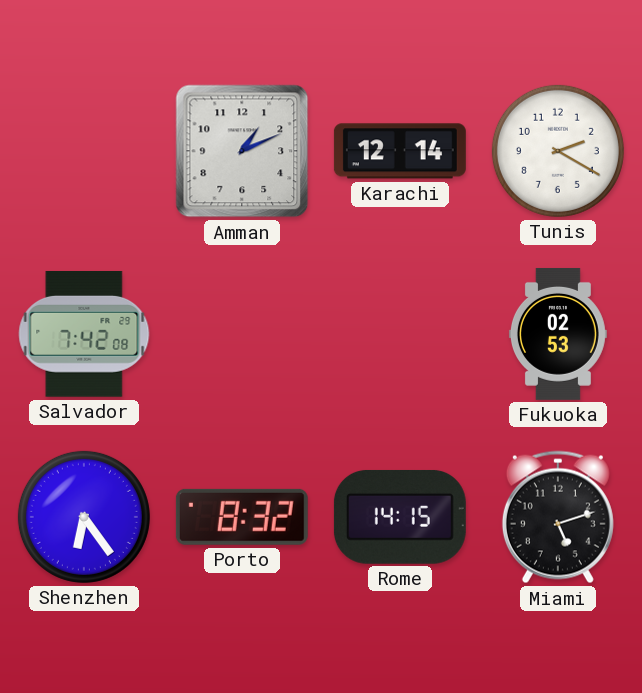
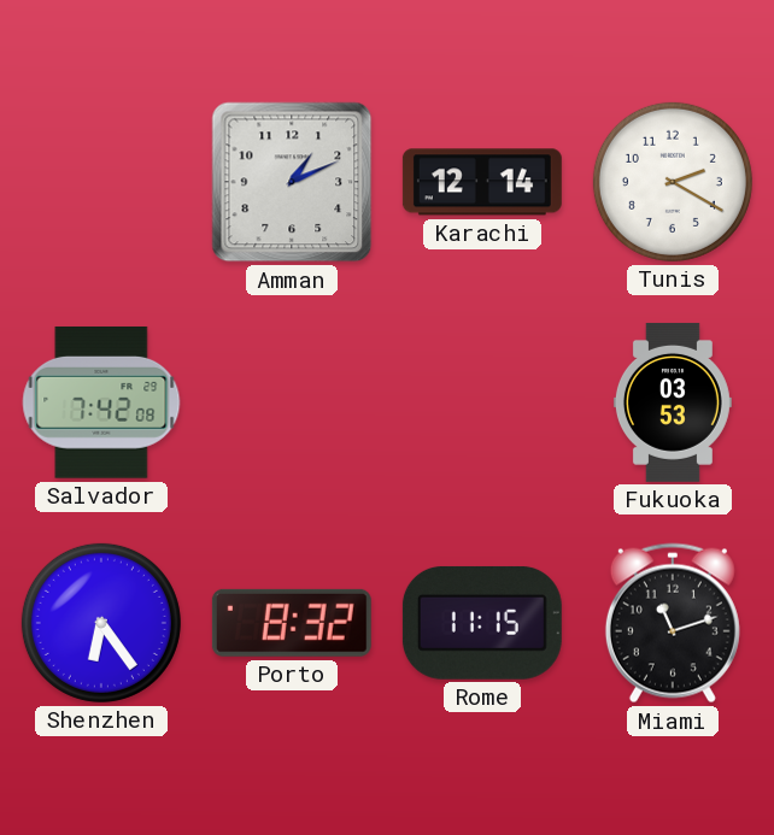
Fukuoka: 02:53 -> 03:53 (673, 402)
Rome: 14:15 -> 11:15 (482, 623)
Miami: 5:12 -> 11:12 (673, 623)
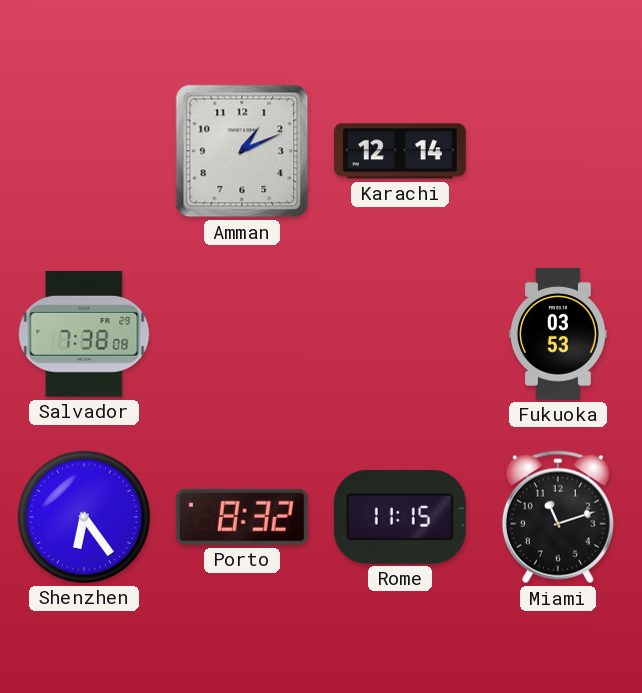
Tunis: 2:20 -> none (673, 182)
Salvador: 7:42 -> 7:38 (84, 334)
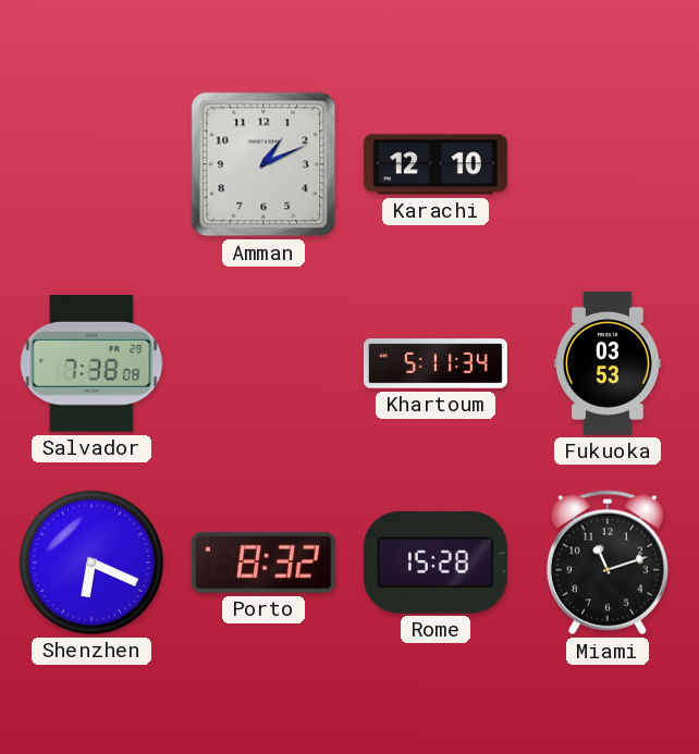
Karachi: 12:14 -> 12:10 (436, 164)
Khartoum: none -> 5:11 (436, 363)
Shenzhen: 6:24 -> 6:19 (91, 563)
Rome: 11:15 -> 15:28 (436, 563)
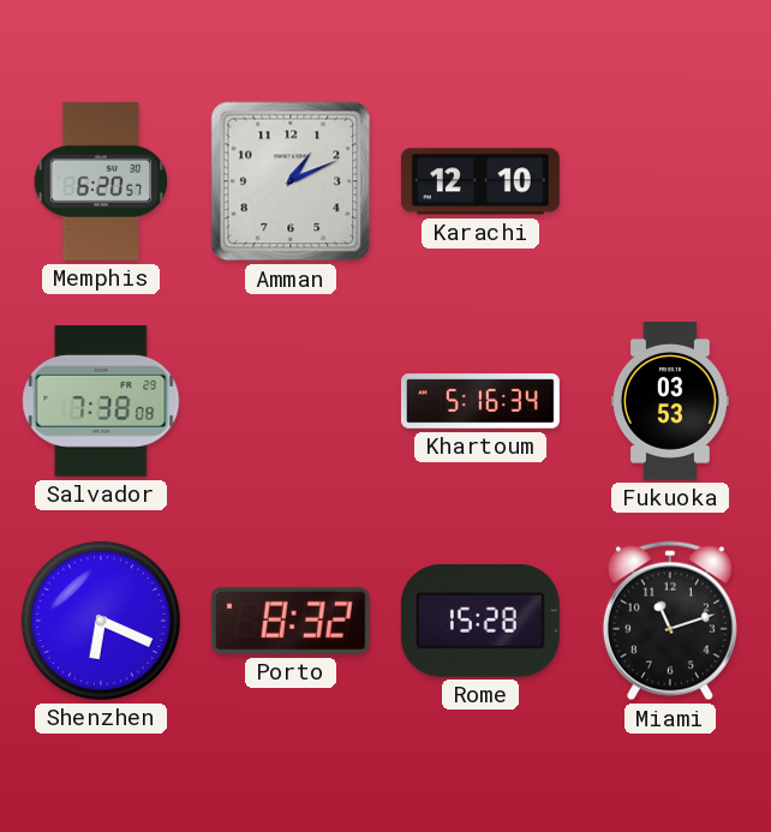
Memphis: none -> 6:20 (101, 181)
Khartoum: 5:11 -> 5:16 (480, 401)
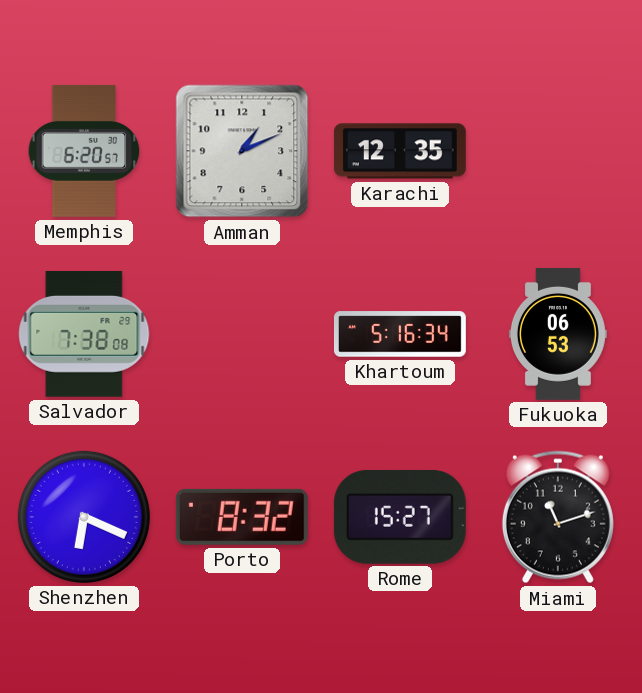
Karachi: 12:10 -> 12:35 (400, 151)
Fukuoka: 03:53 -> 06:53 (558, 334)
Rome: 15:28 -> 15:27 (400, 517)
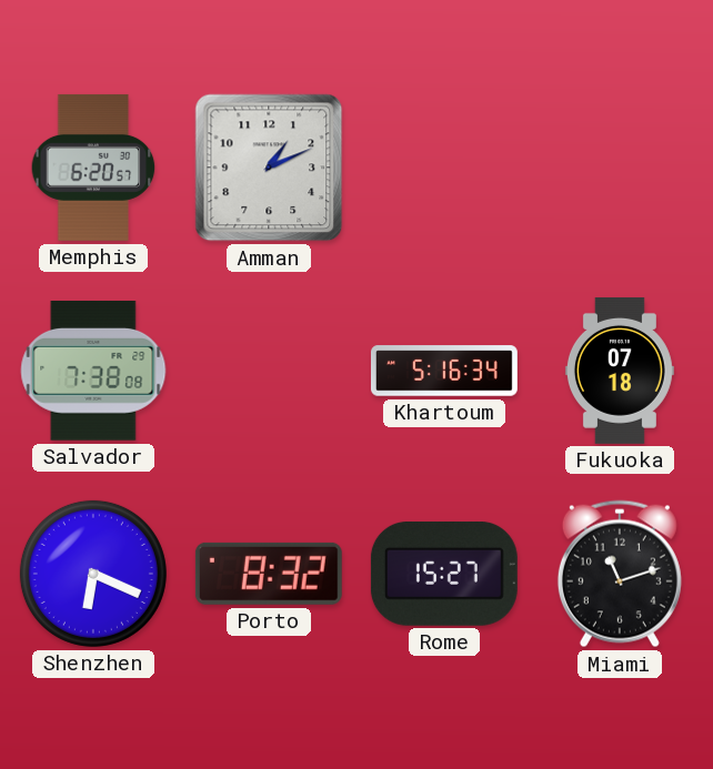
Karachi: 12:35 -> none (400, 151)
Fukuoka: 06:53 -> 07:18 (620, 371)
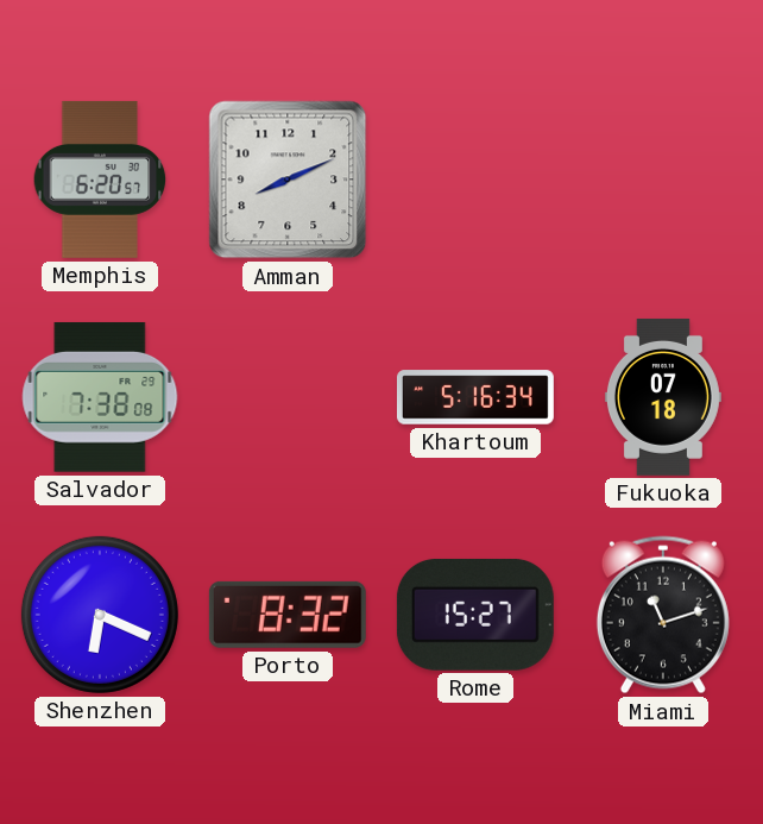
Amman: 1:11 -> 8:11 (288, 180)
